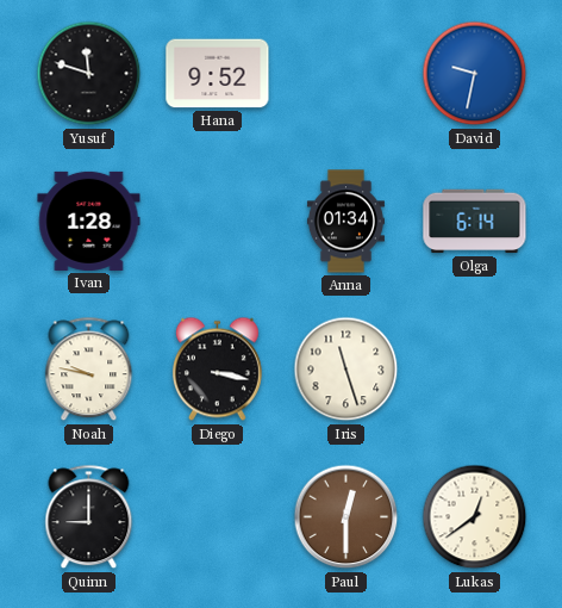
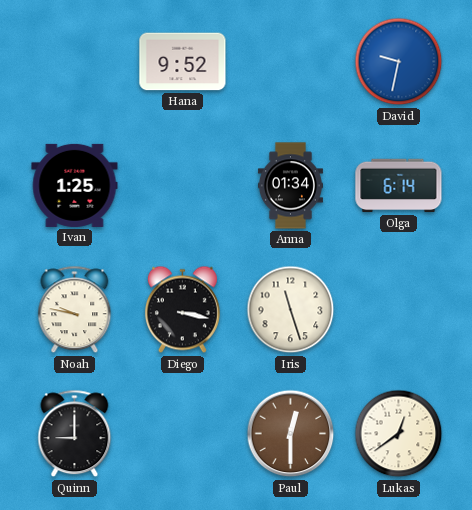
Yusuf: 11:48 -> none (89, 74)
Ivan: 1:28 -> 1:25 (75, 185)
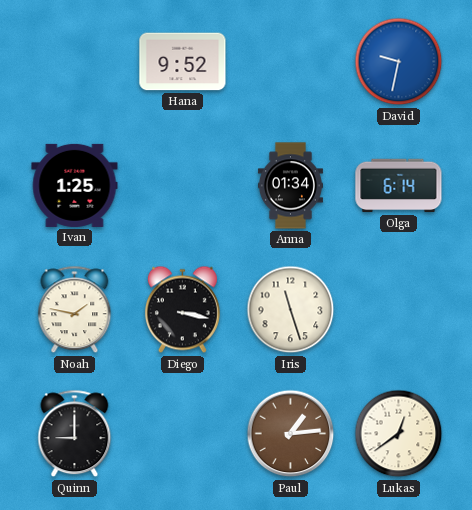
Noah: 9:47 -> 1:47 (75, 310)
Paul: 12:30 -> 1:14 (291, 434)
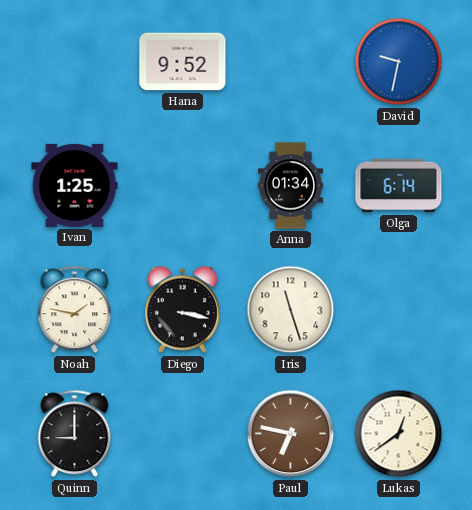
Paul: 1:14 -> 6:47 (291, 434)
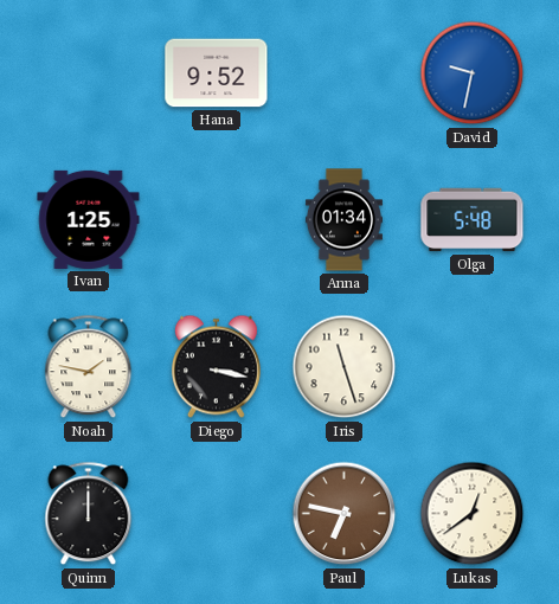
Olga: 6:14 -> 5:48 (473, 220)
Quinn: 9:00 -> 12:00 (89, 514)
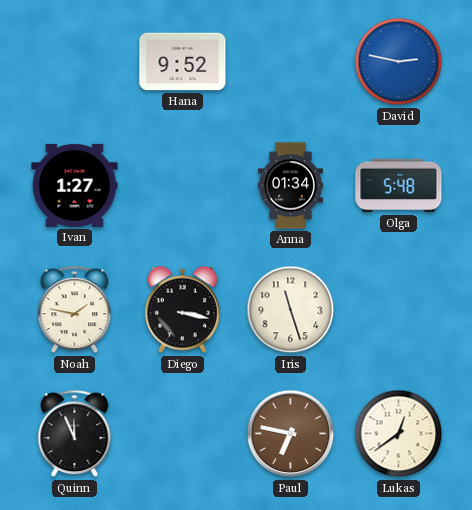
David: 9:32 -> 2:47 (399, 62)
Ivan: 1:25 -> 1:27 (75, 185)
Quinn: 12:00 -> 11:56 (75, 434)
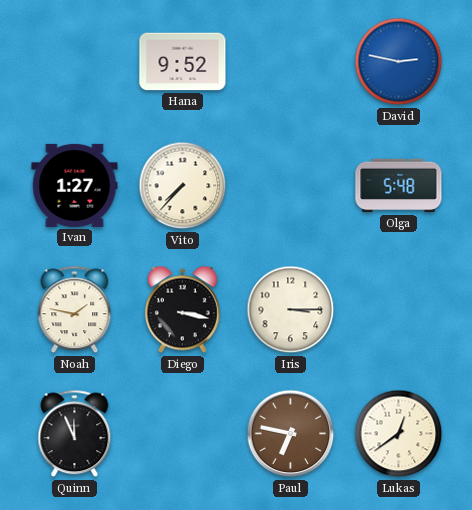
Vito: none -> 7:37 (183, 186)
Anna: 01:34 -> none (290, 186)
Iris: 11:27 -> 3:15 (291, 310)
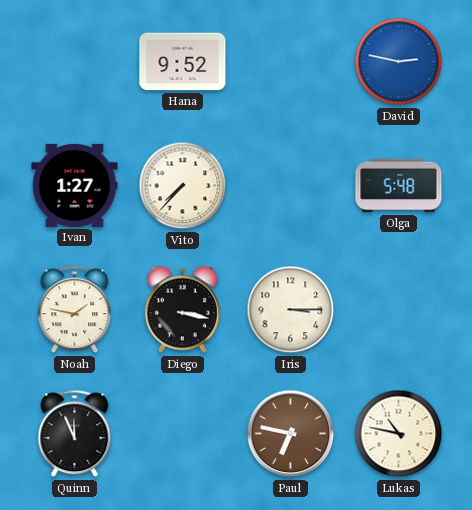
Lukas: 12:39 -> 10:47 (399, 434)
